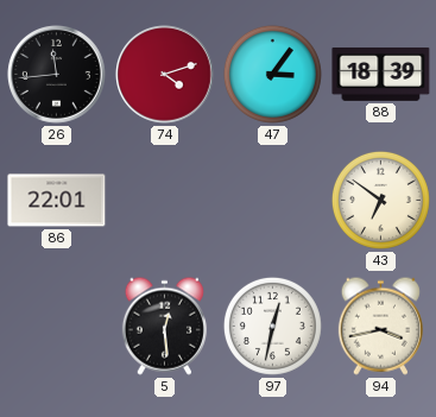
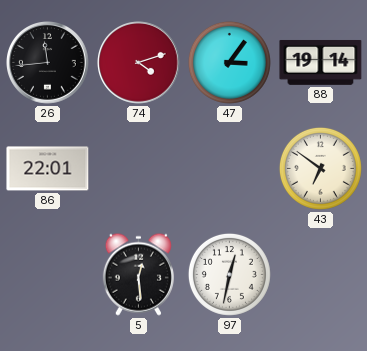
88: 18:39 -> 19:14 (321, 62)
94: 3:43 -> none (380, 326)
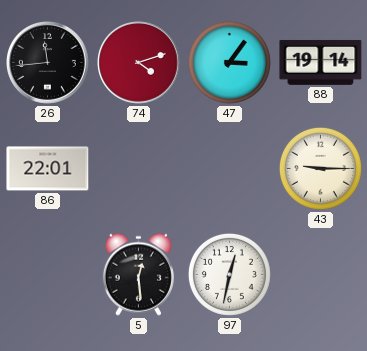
43: 6:51 -> 9:15 (320, 168)
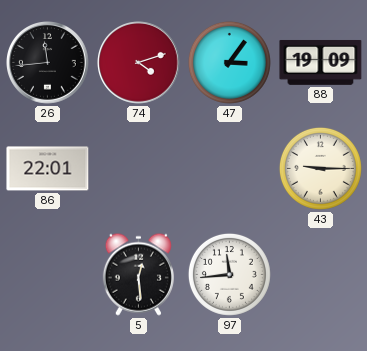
88: 19:14 -> 19:09 (321, 62)
97: 12:32 -> 11:44 (229, 274)
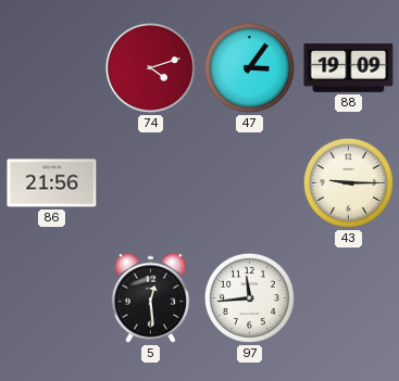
26: 11:44 -> none (48, 63)
86: 22:01 -> 21:56 (52, 183)
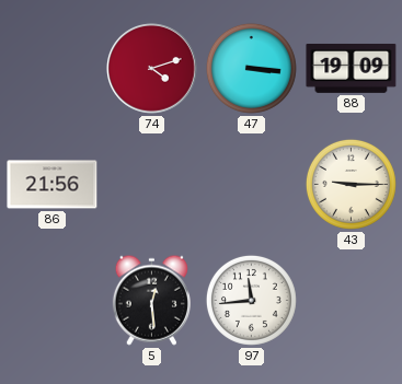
47: 3:06 -> 3:16 (251, 68)
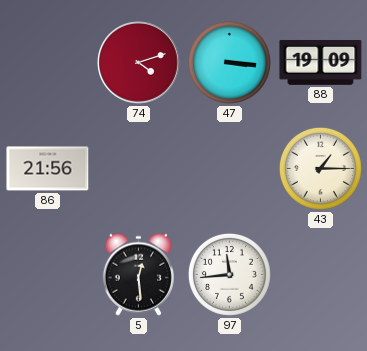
43: 9:15 -> 1:15 (320, 168)
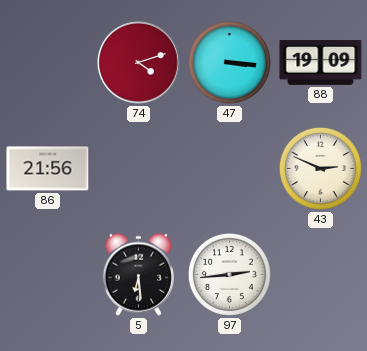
43: 1:15 -> 2:49 (320, 168)
5: 12:29 -> 6:29 (138, 274)
97: 11:44 -> 2:44 (229, 274)
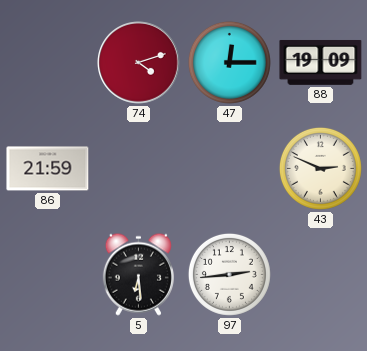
47: 3:16 -> 12:15 (229, 62)
86: 21:56 -> 21:59 (48, 169)
